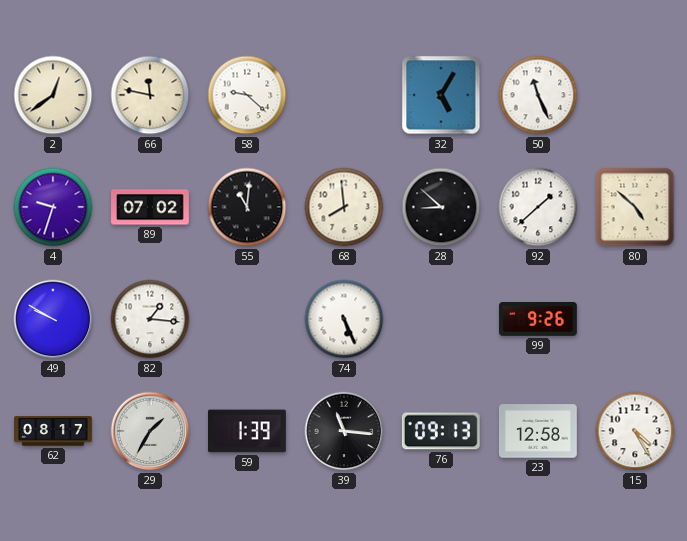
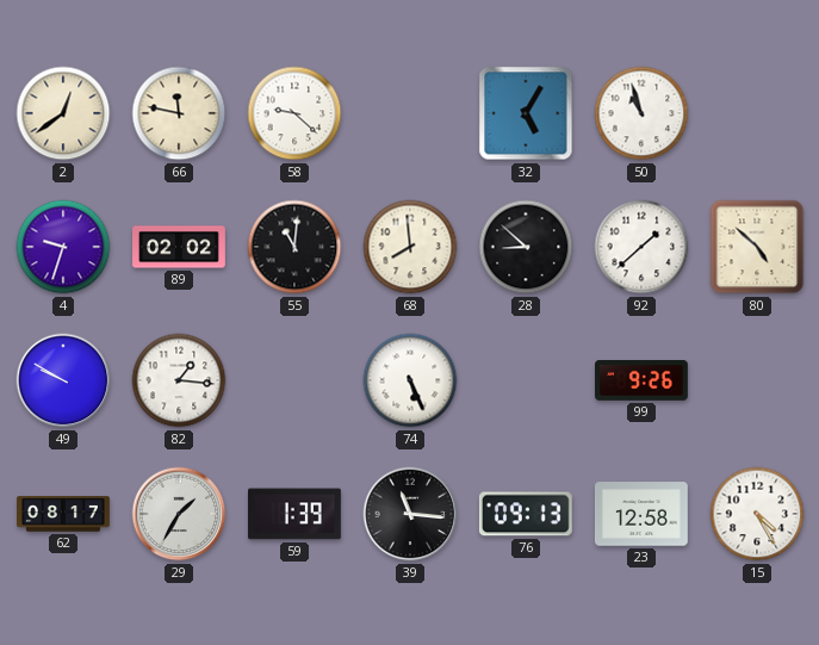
50: 11:26 -> 10:57 (641, 113)
89: 07:02 -> 02:02 (180, 247)
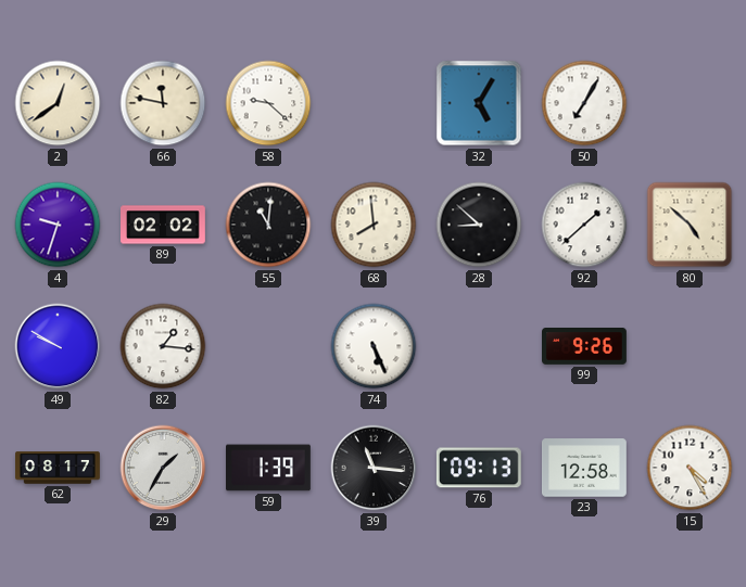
50: 10:57 -> 7:05 (584, 103)
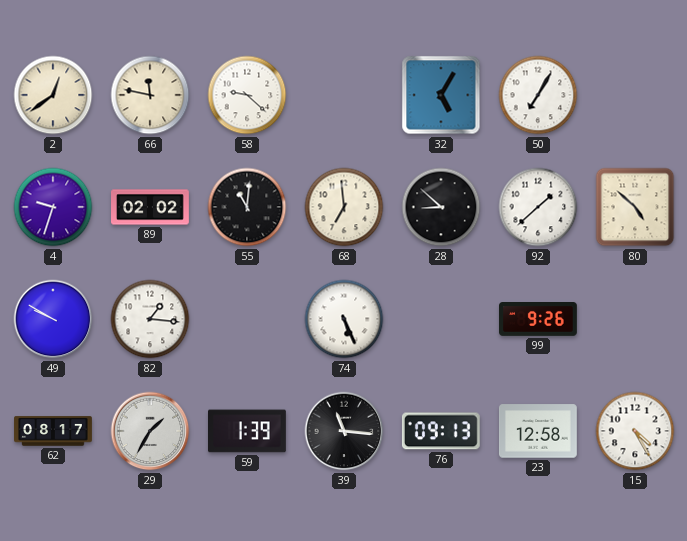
68: 7:59 -> 6:59 (344, 207)
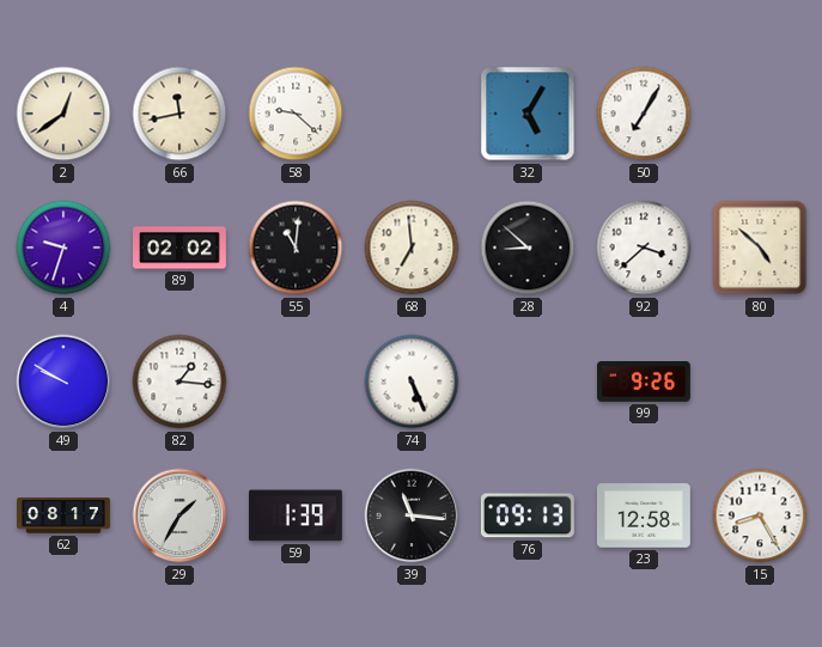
66: 11:47 -> 11:43 (179, 114)
92: 1:38 -> 3:38 (644, 248)
15: 4:25 -> 8:25 (760, 515)
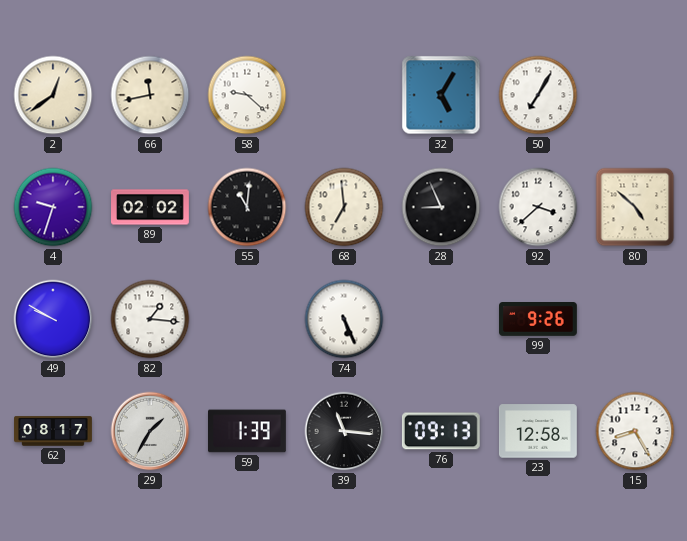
28: 8:52 -> 8:56 (441, 207)
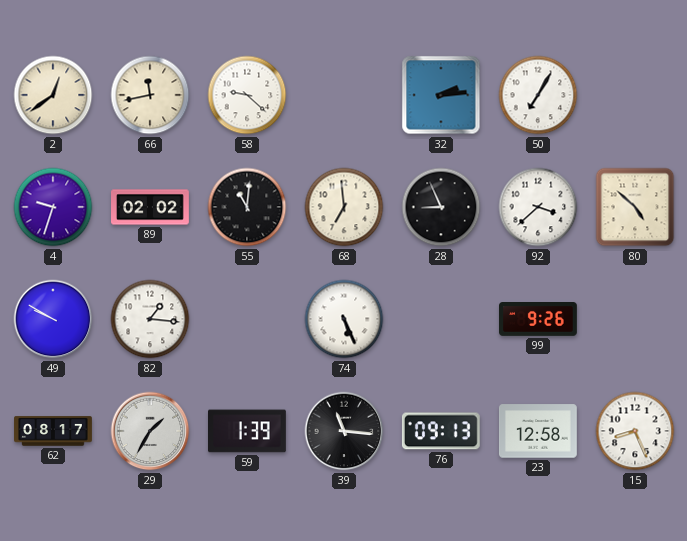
32: 5:05 -> 2:14 (441, 95)
15: 8:25 -> 8:26 (635, 431)
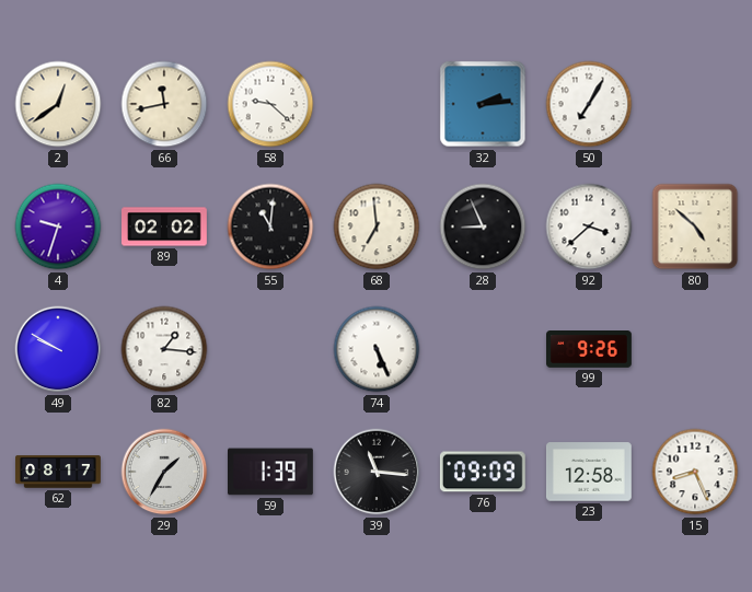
76: 09:13 -> 09:09 (483, 472)
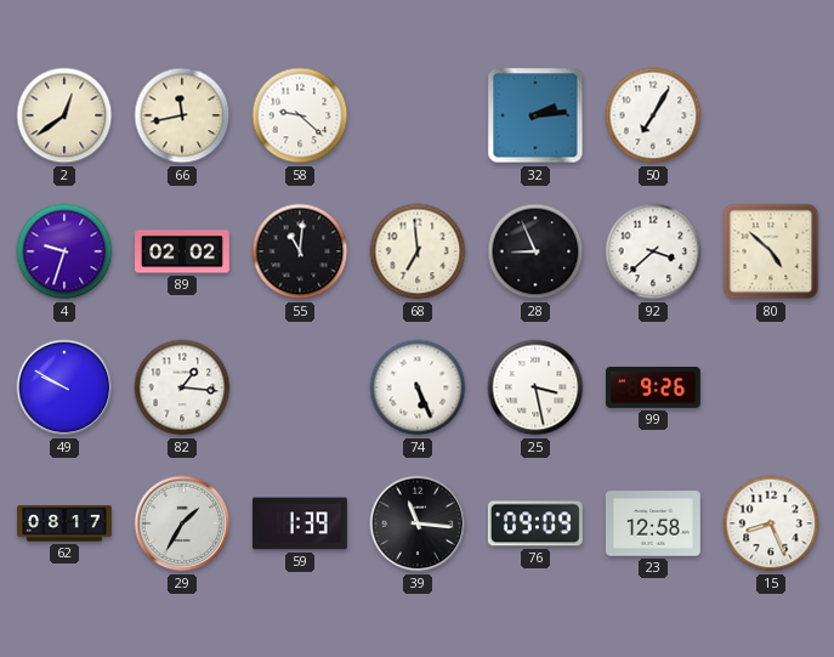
25: none -> 3:28 (535, 387)
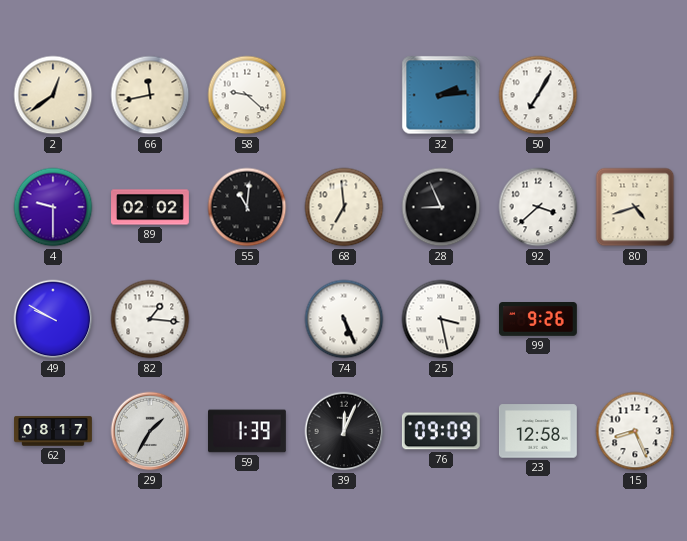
4: 9:33 -> 9:30 (53, 207)
80: 4:52 -> 4:42 (635, 207)
39: 11:16 -> 12:04 (344, 431)
